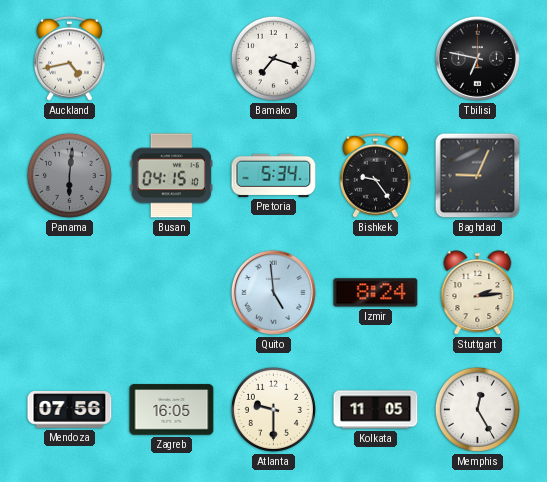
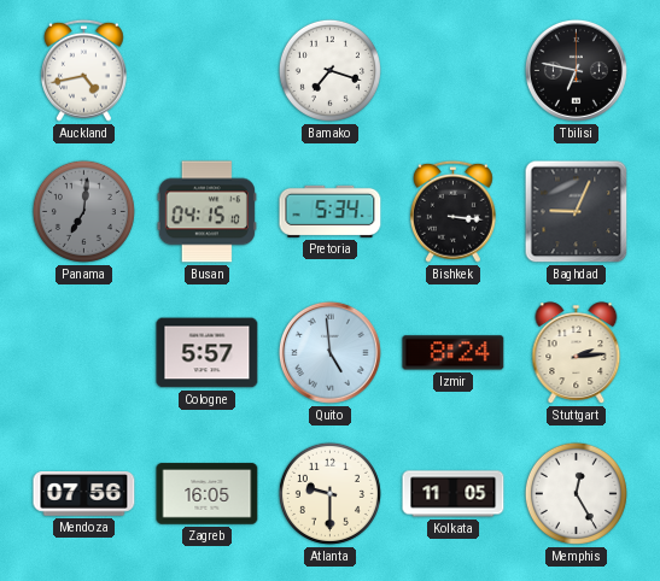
Panama: 6:01 -> 7:01 (83, 211)
Bishkek: 9:24 -> 3:16 (452, 211)
Cologne: none -> 5:57 (208, 353)
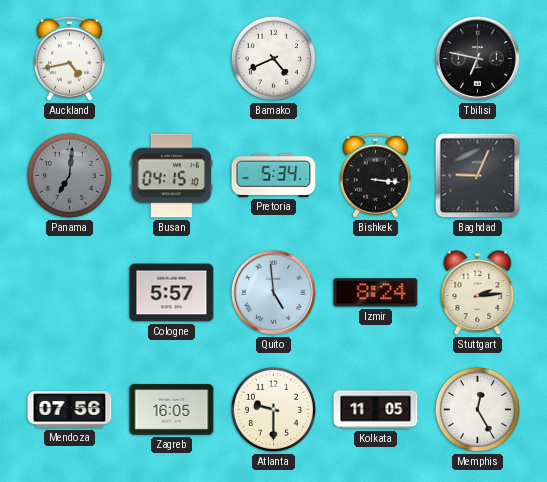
Bamako: 7:18 -> 4:41 (273, 58)
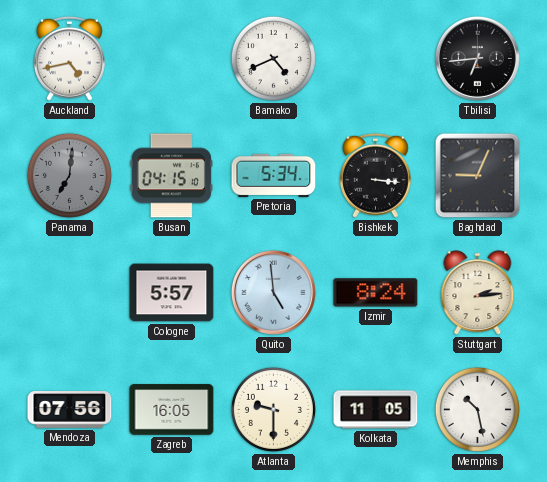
Tbilisi: 6:47 -> 6:44 (477, 58)
Memphis: 12:25 -> 10:28 (477, 409)
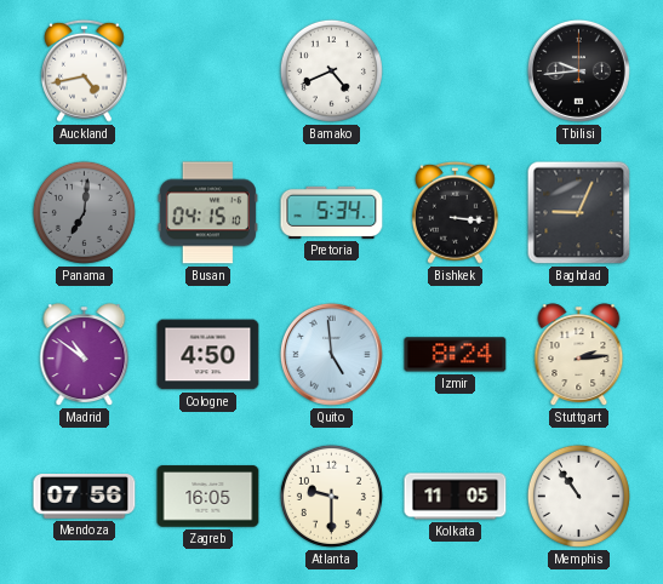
Tbilisi: 6:44 -> 9:44 (578, 70)
Madrid: none -> 10:51 (85, 355)
Cologne: 5:57 -> 4:50 (208, 355)
Memphis: 10:28 -> 10:54 (578, 496)
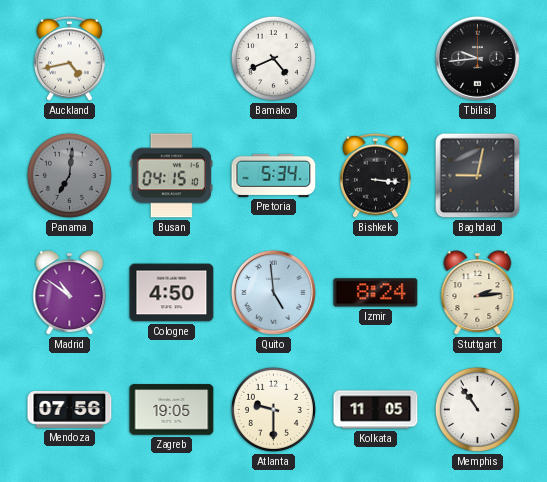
Baghdad: 9:04 -> 9:02 (478, 176)
Zagreb: 16:05 -> 19:05 (172, 410)
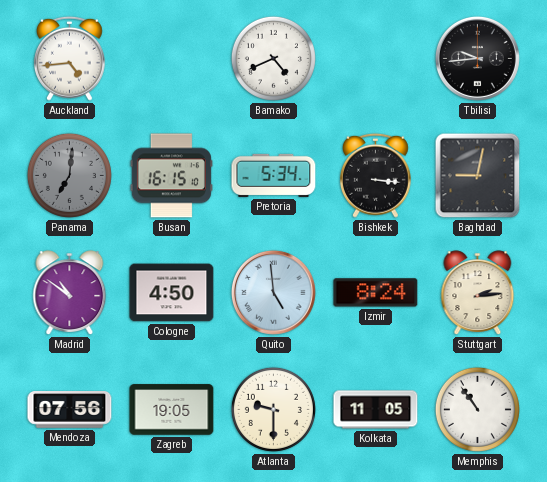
Auckland: 4:43 -> 4:44 (69, 58)
Busan: 04:15 -> 16:15 (171, 176)
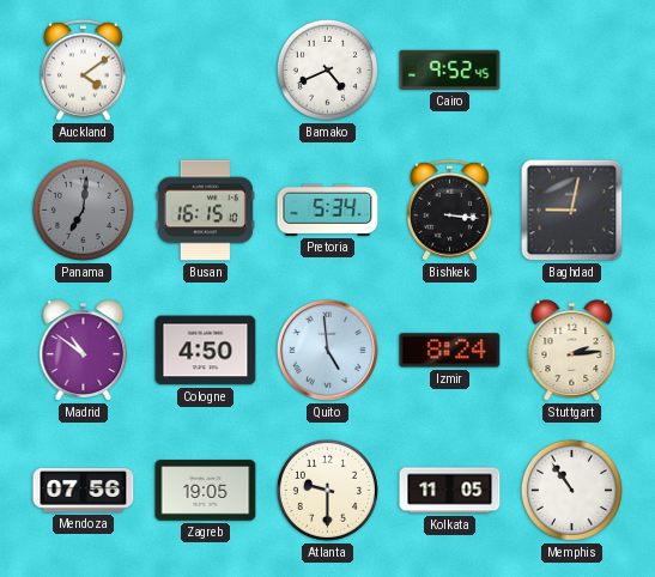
Auckland: 4:44 -> 4:09 (83, 69)
Cairo: none -> 9:52 (450, 69)
Tbilisi: 9:44 -> none (477, 58)
